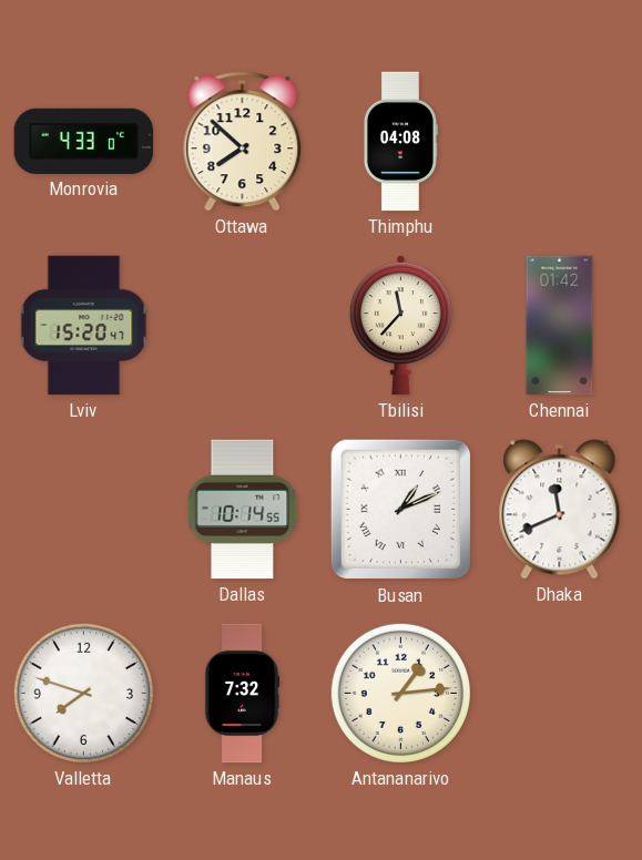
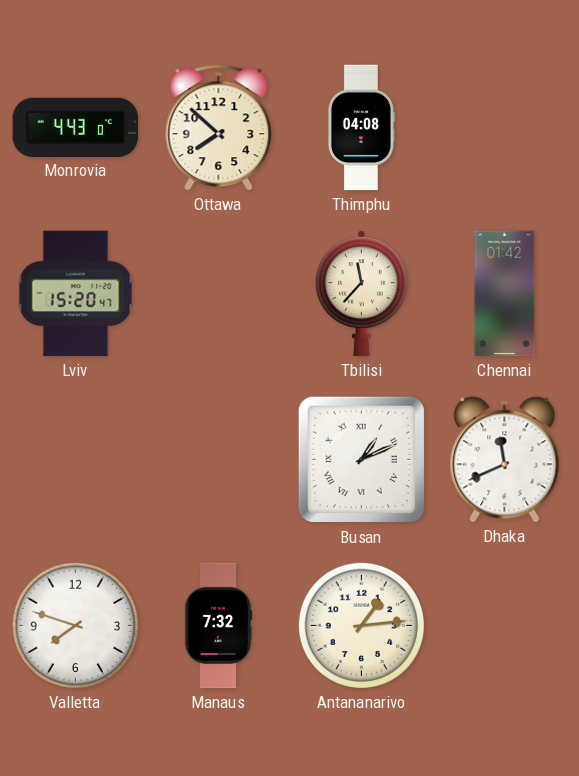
Monrovia: 4:33 -> 4:43 (76, 127)
Dallas: 10:14 -> none (243, 510)
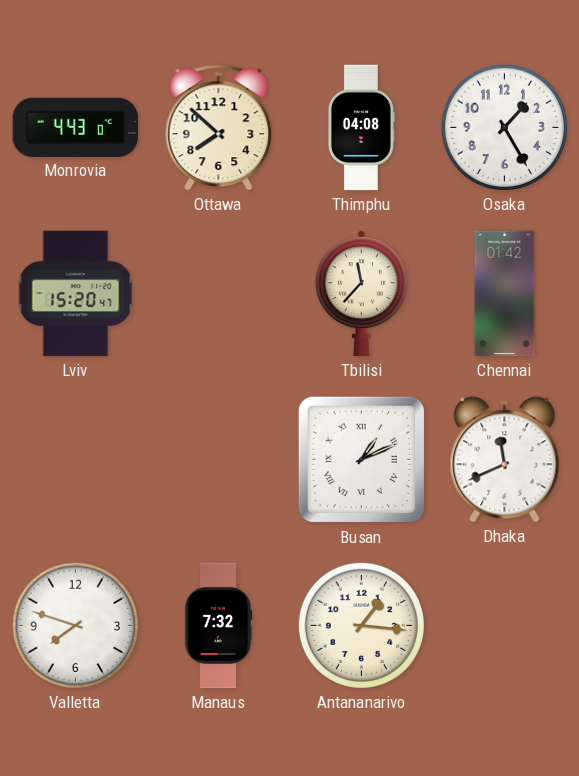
Osaka: none -> 1:25 (504, 127)
Antananarivo: 1:14 -> 1:16 (361, 625)
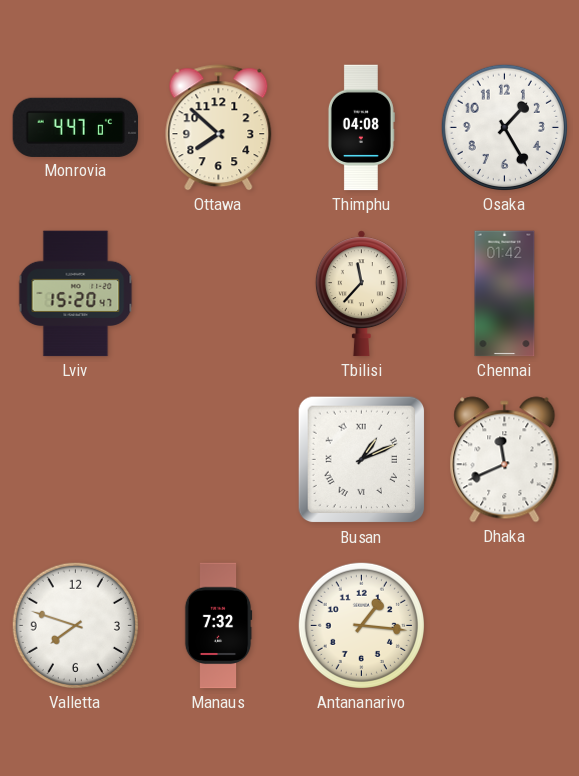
Monrovia: 4:43 -> 4:47 (76, 127)
